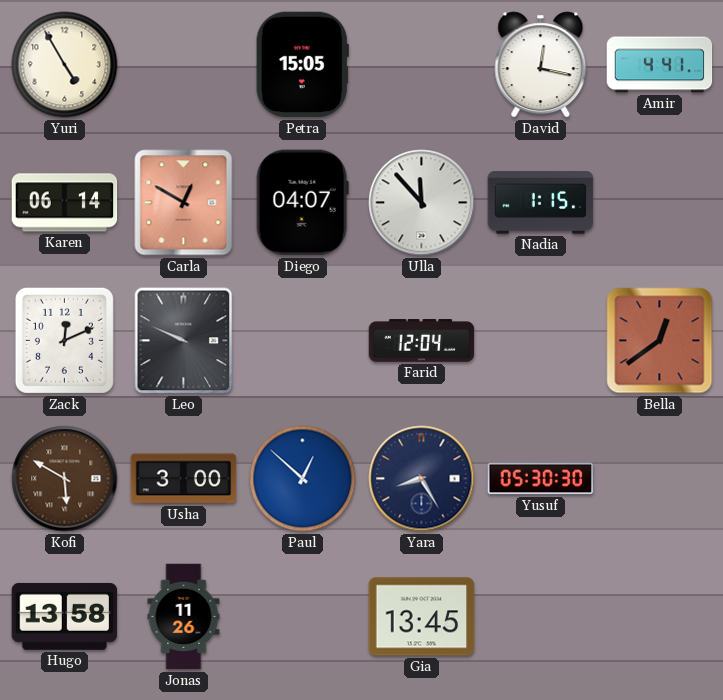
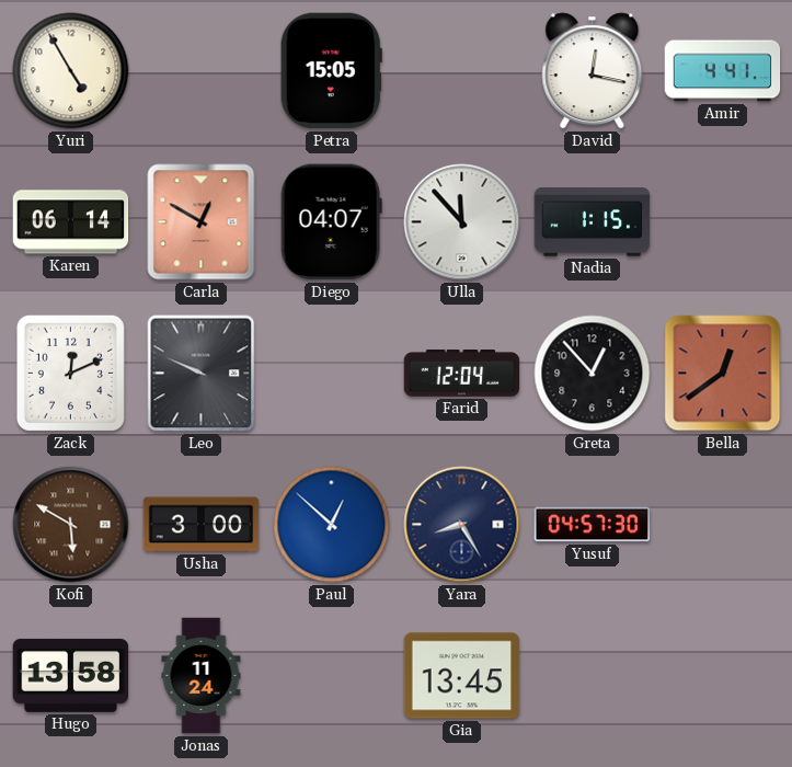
Greta: none -> 12:53 (593, 374)
Yusuf: 05:30 -> 04:57 (593, 525)
Jonas: 11:26 -> 11:24 (202, 676)
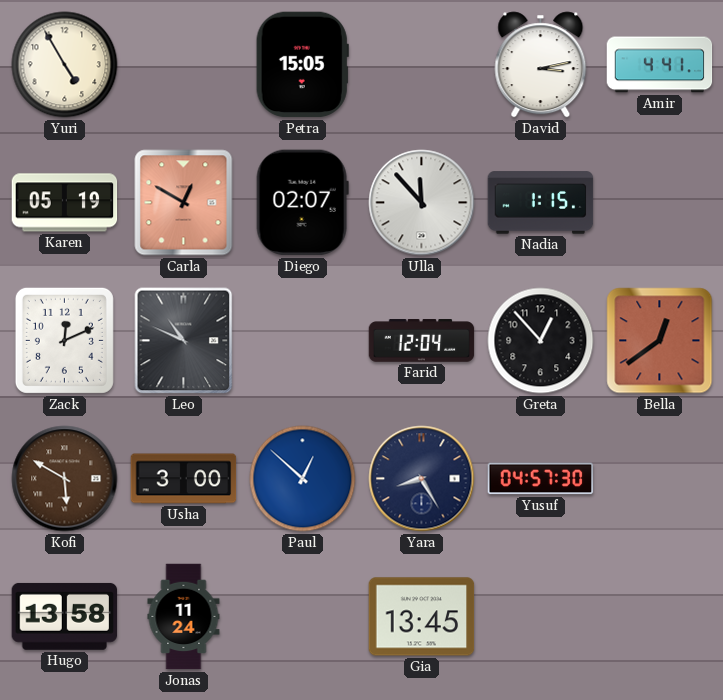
David: 12:17 -> 3:13 (541, 65)
Karen: 06:14 -> 05:19 (65, 203)
Diego: 04:07 -> 02:07 (302, 203)
Leo: 9:49 -> 10:49 (184, 341)
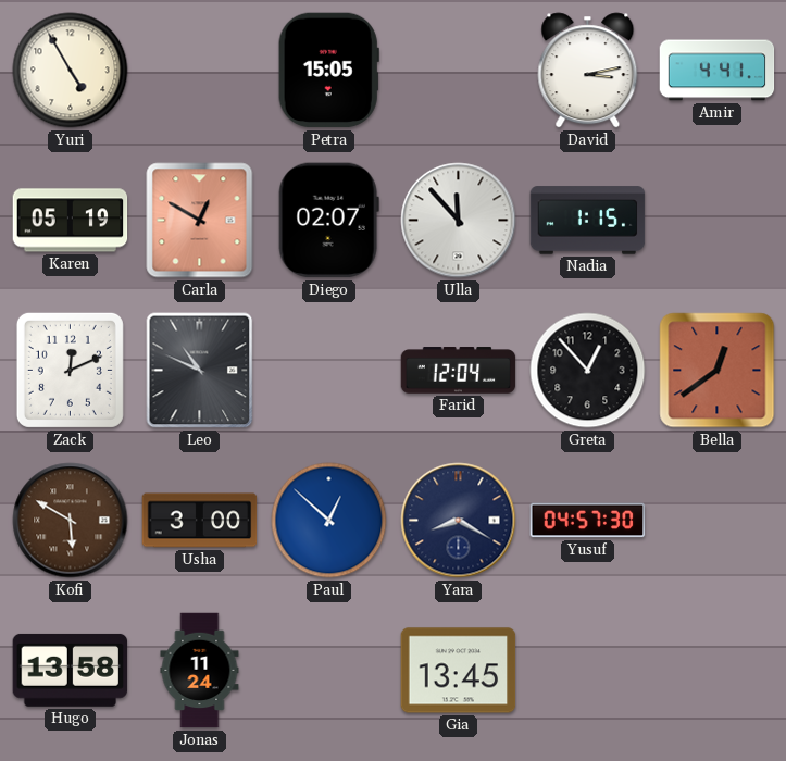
Yara: 8:25 -> 8:20 (459, 521)
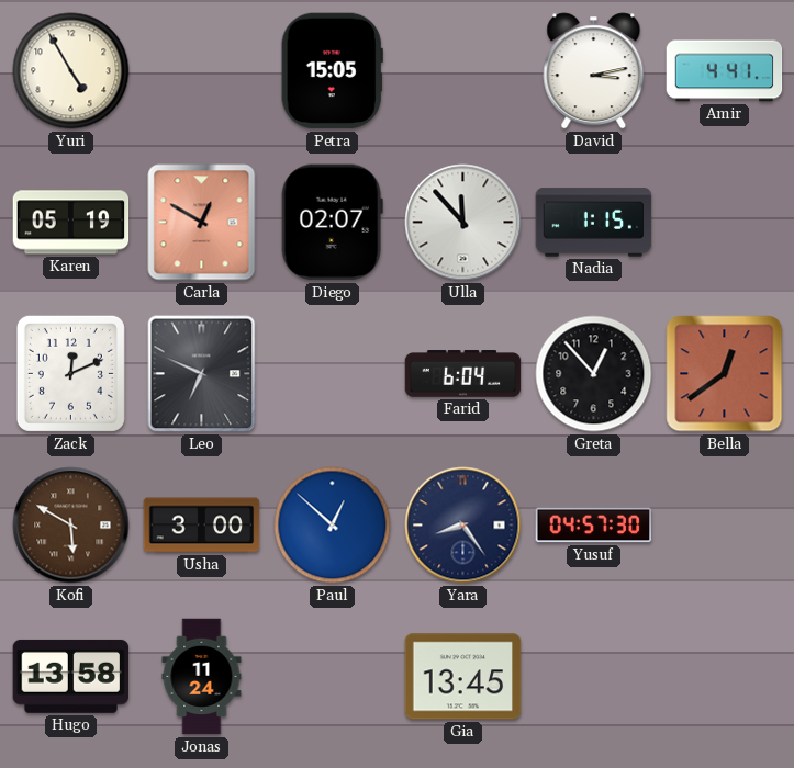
Leo: 10:49 -> 6:49 (202, 374)
Farid: 12:04 -> 6:04 (463, 374)
Yara: 8:20 -> 8:24 (463, 526)
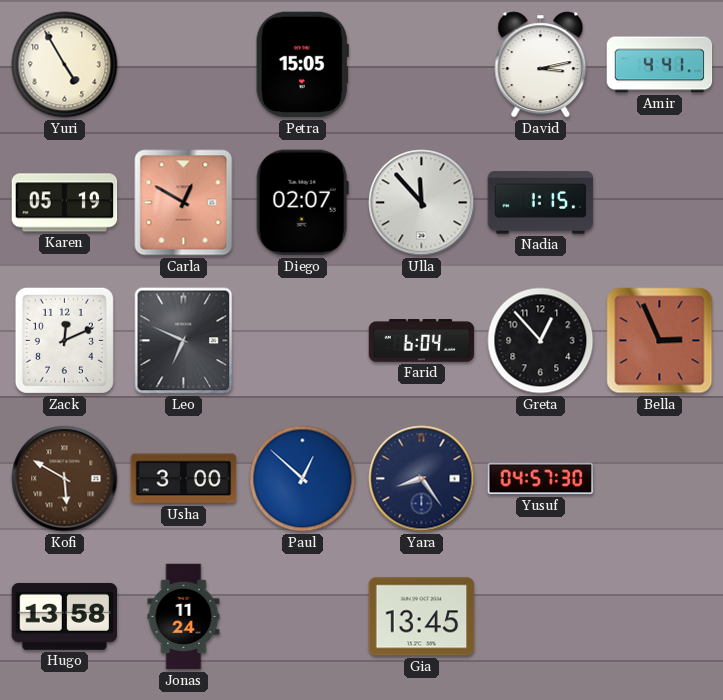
Bella: 12:39 -> 2:56 (660, 341)
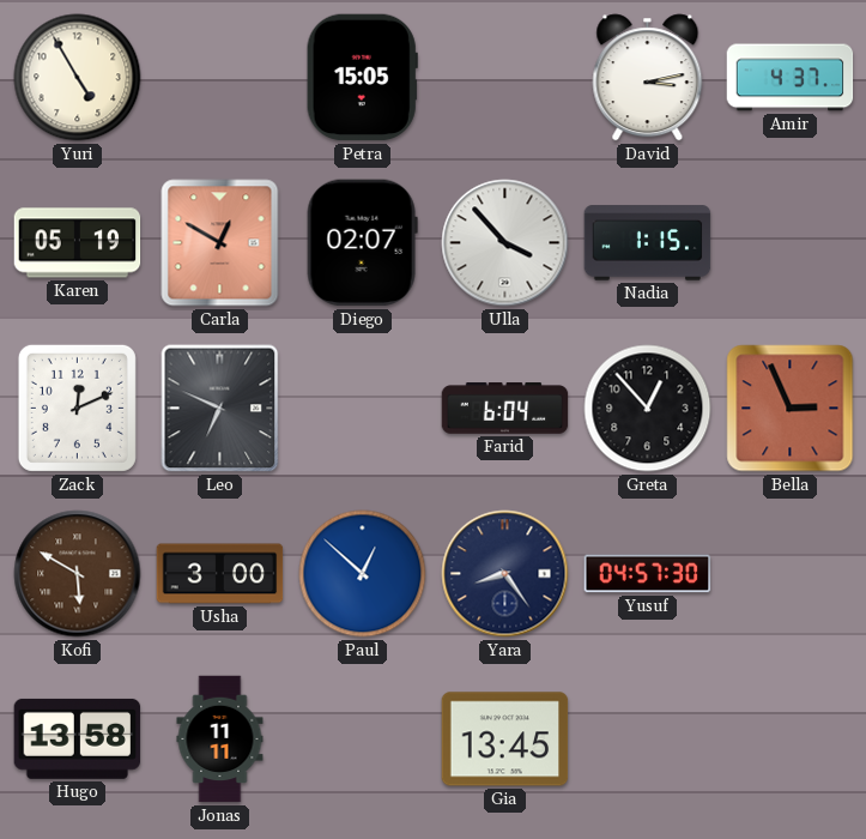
Amir: 4:41 -> 4:37 (791, 78)
Ulla: 11:53 -> 3:53 (505, 243)
Jonas: 11:24 -> 11:11 (220, 740)
